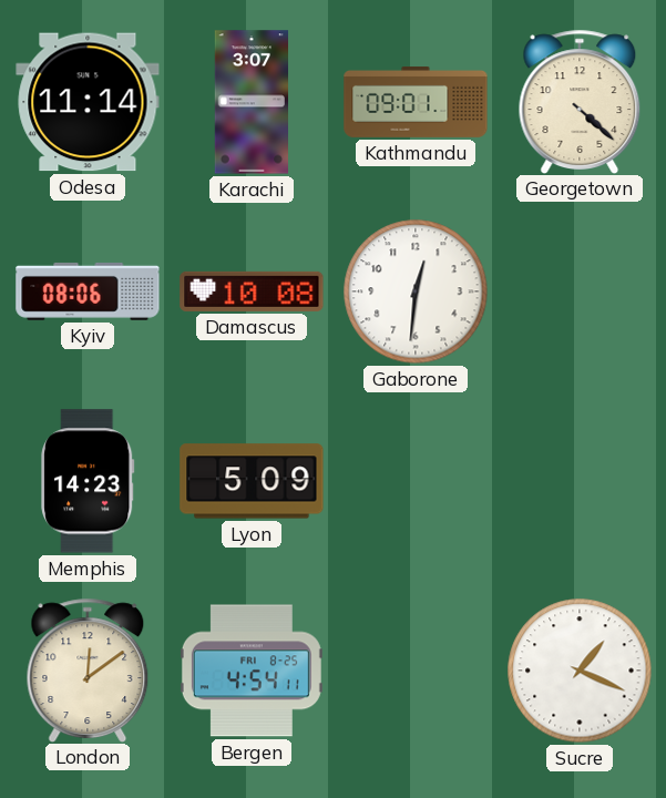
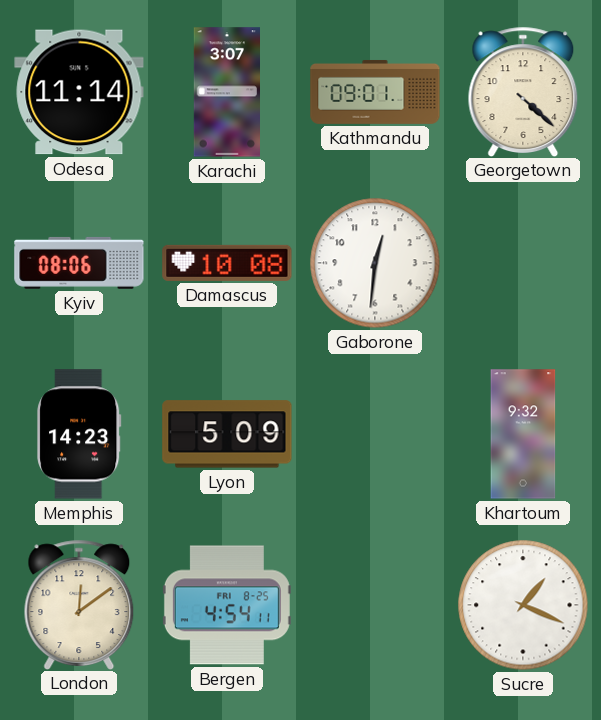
Khartoum: none -> 9:32 (523, 434)
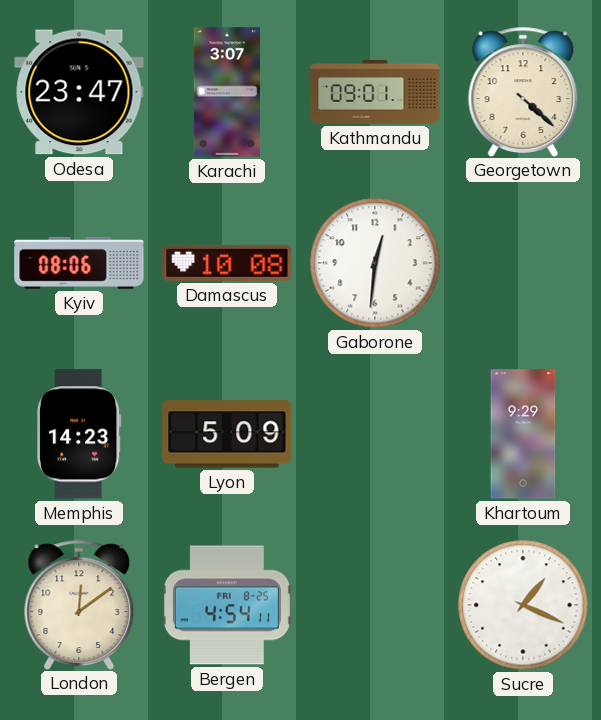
Odesa: 11:14 -> 23:47 (79, 92)
Khartoum: 9:32 -> 9:29 (523, 434)
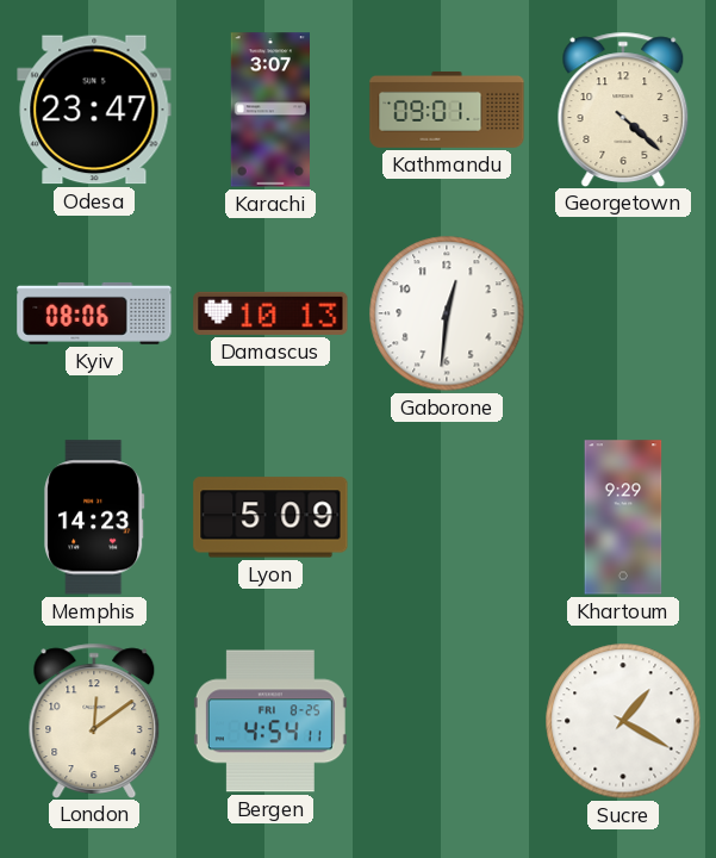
Damascus: 10:08 -> 10:13 (270, 313)
Sucre: 1:19 -> 1:20 (623, 721)
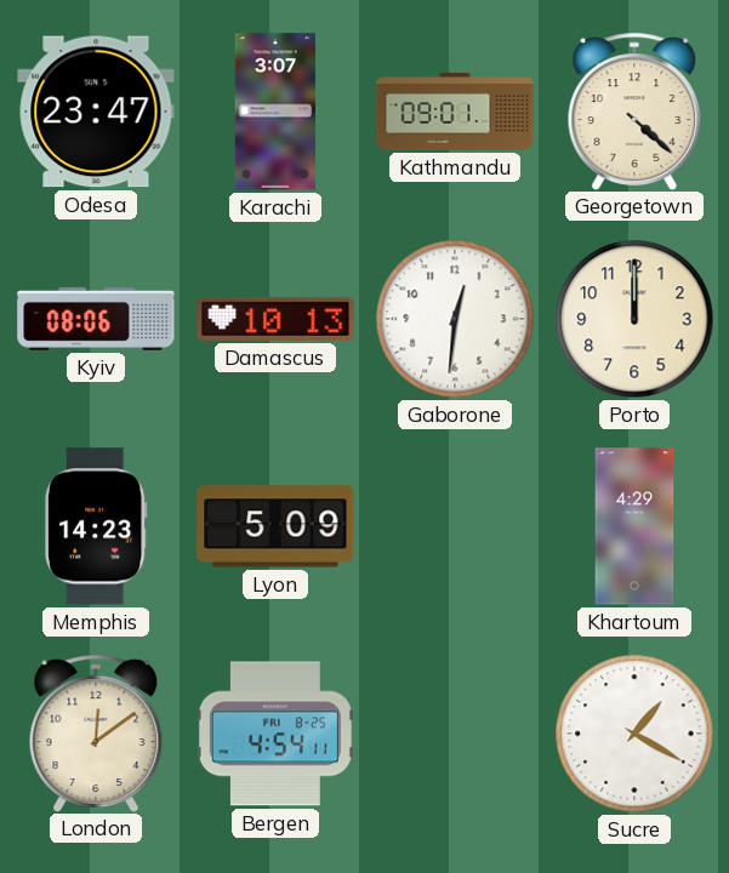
Porto: none -> 12:00 (634, 319)
Khartoum: 9:29 -> 4:29 (634, 526)
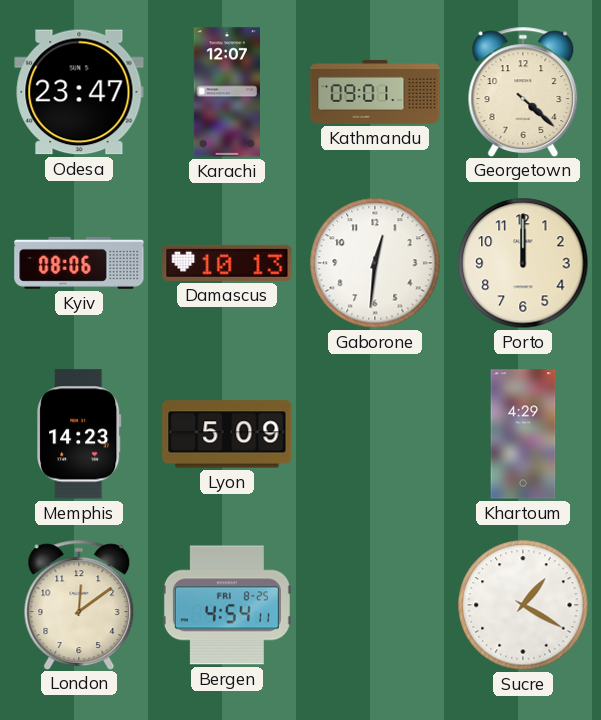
Karachi: 3:07 -> 12:07 (226, 92)
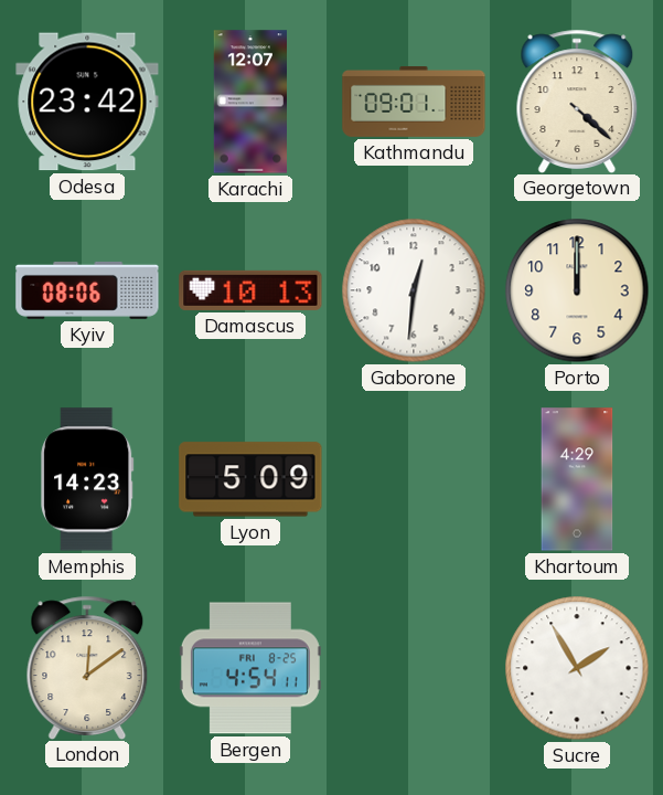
Odesa: 23:47 -> 23:42 (87, 102)
Sucre: 1:20 -> 1:55 (577, 668)
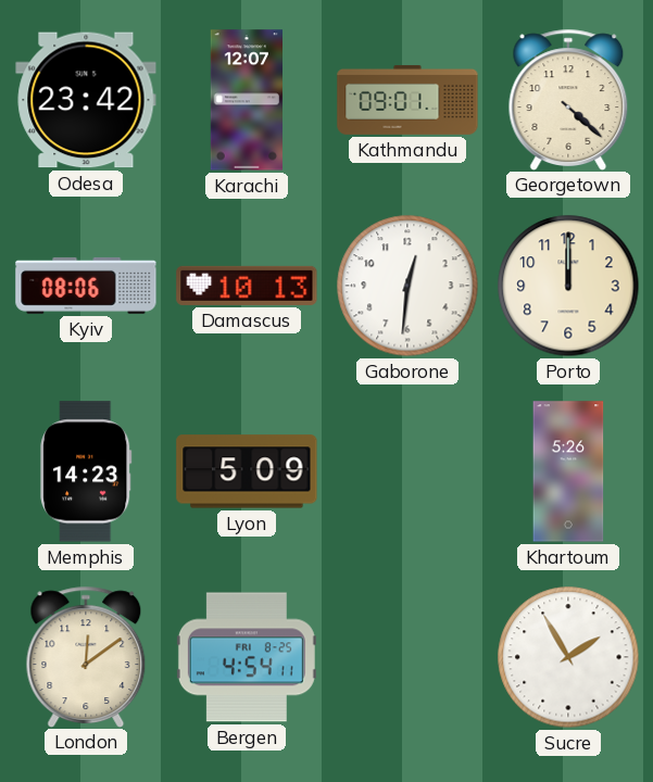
Khartoum: 4:29 -> 5:26 (568, 471)
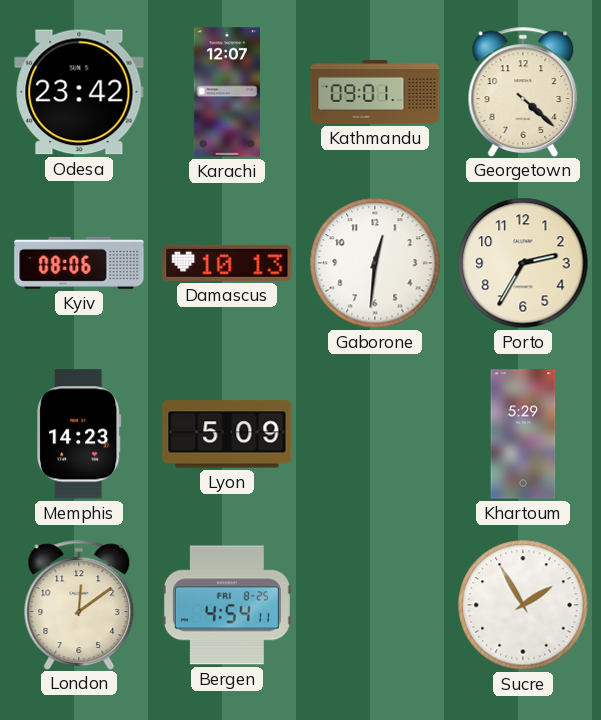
Porto: 12:00 -> 2:35 (523, 263)
Khartoum: 5:26 -> 5:29 (523, 434)
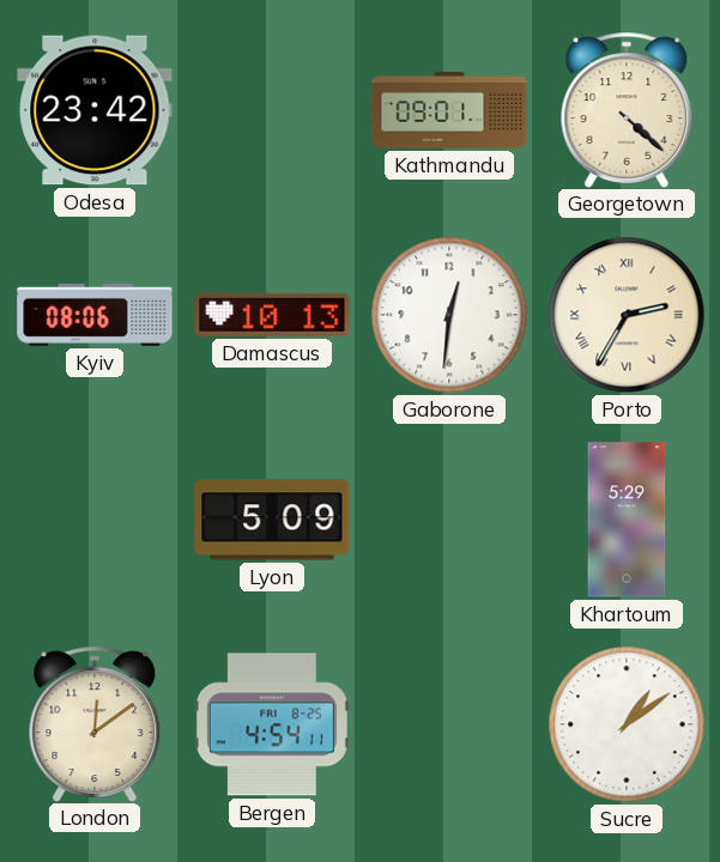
Karachi: 12:07 -> none (226, 92)
Porto numerals: Arabic -> Roman (627, 315)
Memphis: 14:23 -> none (79, 434)
Sucre: 1:55 -> 1:09 (627, 724)
